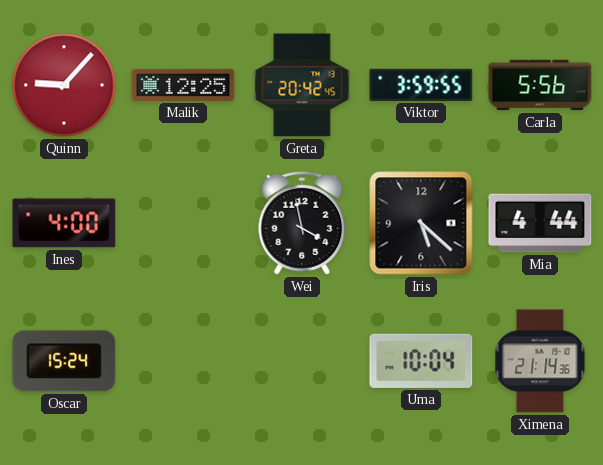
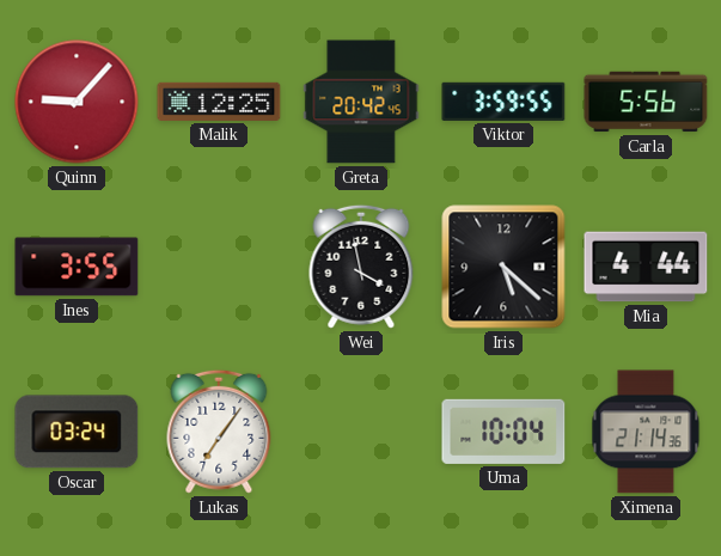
Ines: 4:00 -> 3:55 (77, 267)
Oscar: 15:24 -> 03:24 (77, 432)
Lukas: none -> 7:06 (219, 432)
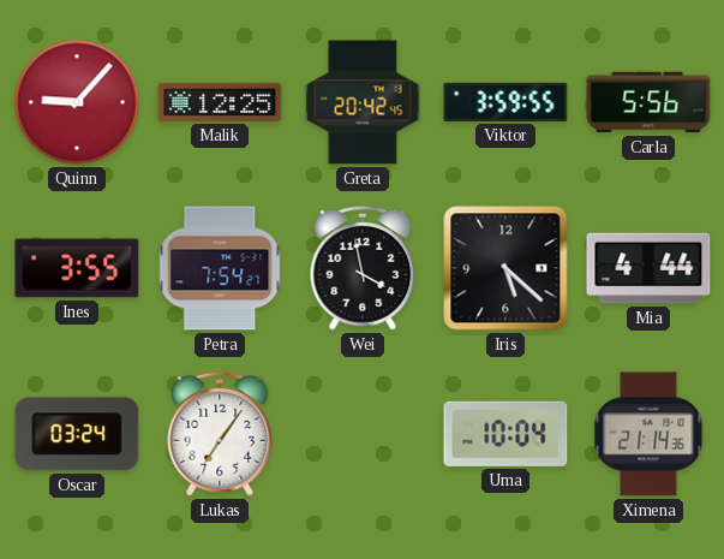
Petra: none -> 7:54 (220, 268)
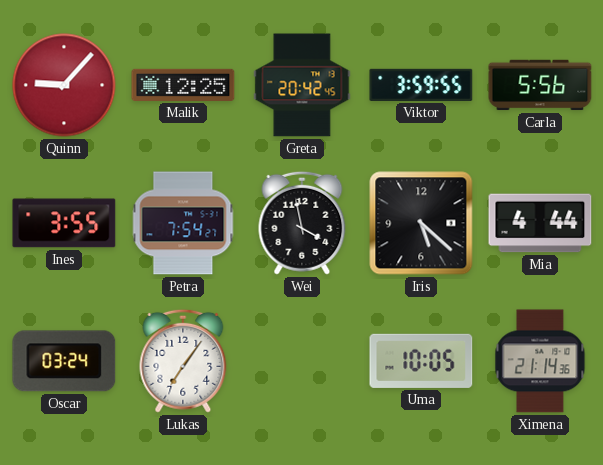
Uma: 10:04 -> 10:05 (421, 361)
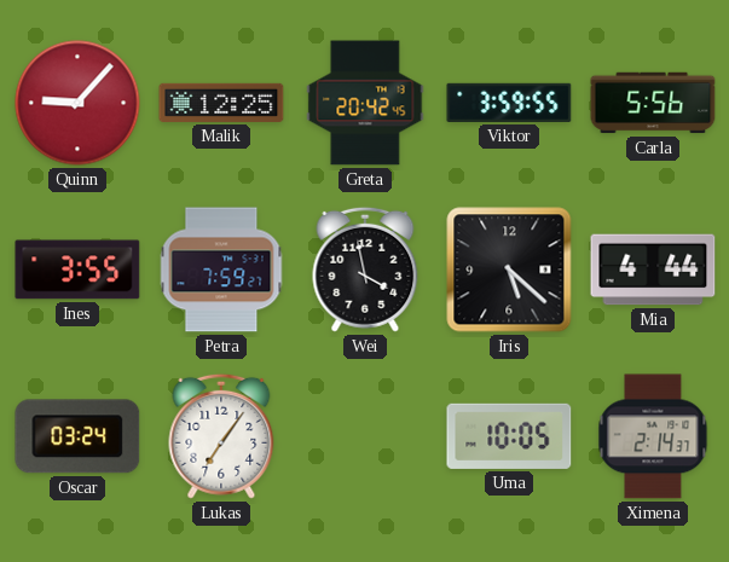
Petra: 7:54 -> 7:59 (221, 270)
Ximena: 21:14 -> 2:14 (653, 436)
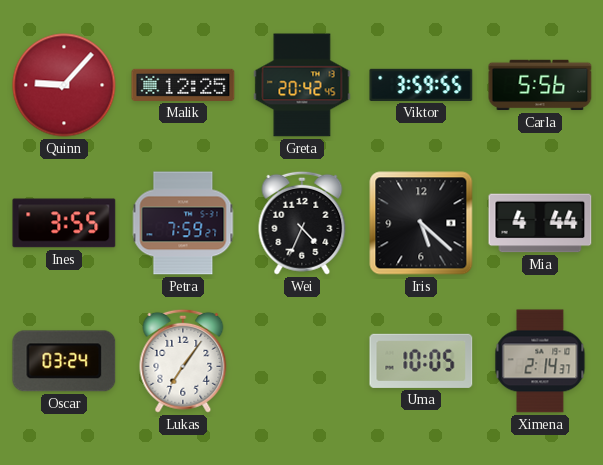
Wei: 3:58 -> 4:34 (302, 223)
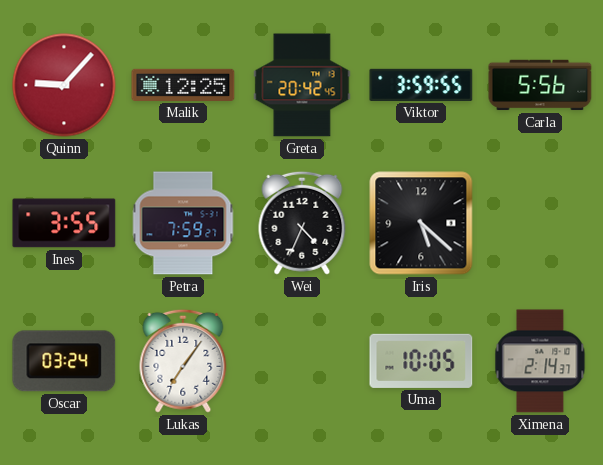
Mia: 4:44 -> none (540, 223)
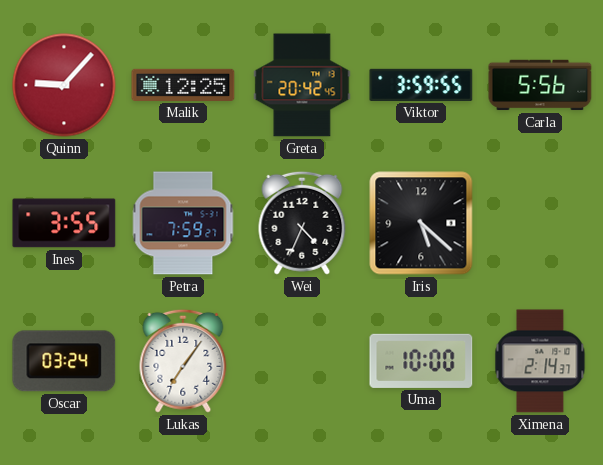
Uma: 10:05 -> 10:00 (421, 361)
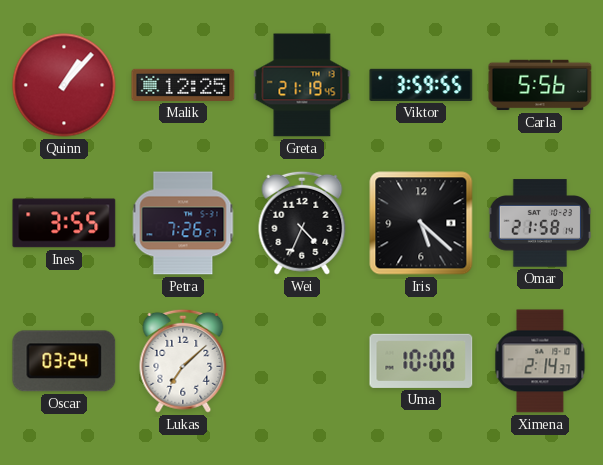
Quinn: 9:07 -> 1:07 (64, 85)
Greta: 20:42 -> 21:19 (302, 85)
Petra: 7:59 -> 7:26 (183, 223)
Omar: none -> 21:58 (540, 223)
Lukas: 7:06 -> 7:08 (183, 361)
